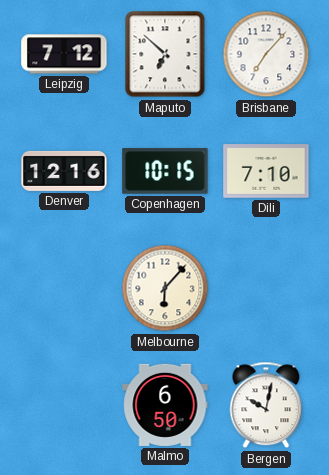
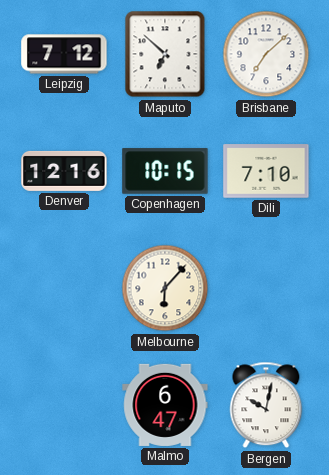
Brisbane: 7:07 -> 7:08 (266, 54)
Malmo: 6:50 -> 6:47 (165, 405)
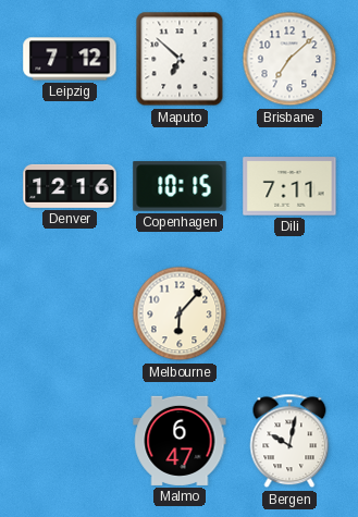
Dili: 7:10 -> 7:11 (289, 186)
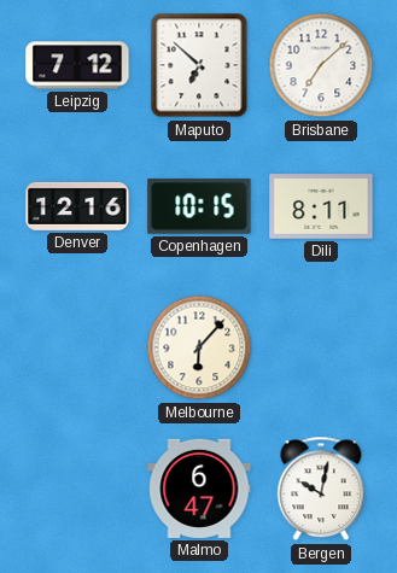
Dili: 7:11 -> 8:11 (321, 206)
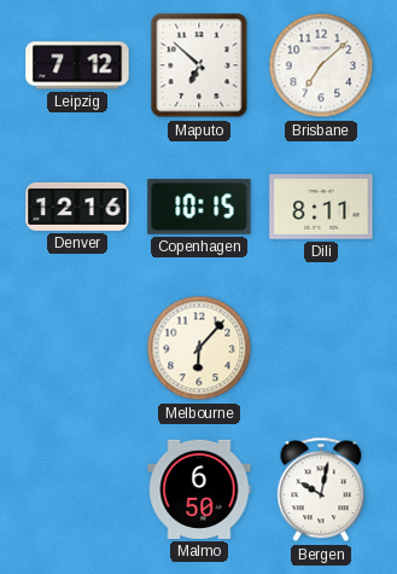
Malmo: 6:47 -> 6:50 (199, 489)
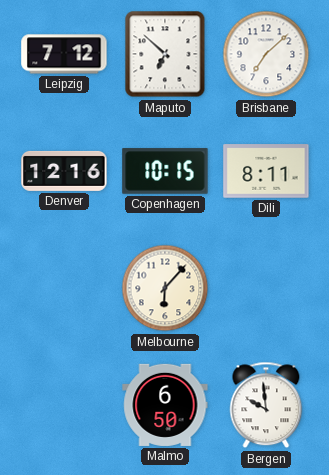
Bergen: 10:02 -> 9:59 (266, 405)
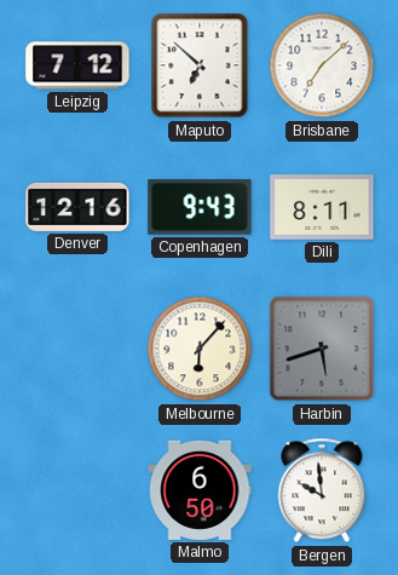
Copenhagen: 10:15 -> 9:43 (200, 207)
Harbin: none -> 5:42 (322, 349)
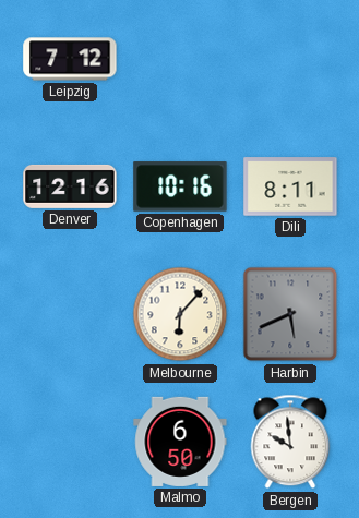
Maputo: 6:52 -> none (200, 65)
Brisbane: 7:08 -> none (322, 65)
Copenhagen: 9:43 -> 10:16 (180, 186)
Harbin: 5:42 -> 5:41 (290, 314)
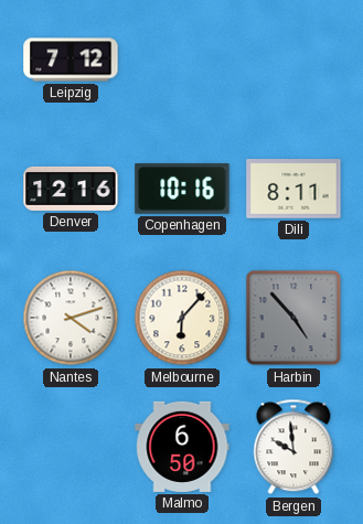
Nantes: none -> 4:12 (71, 318)
Harbin: 5:41 -> 4:53 (293, 318)
